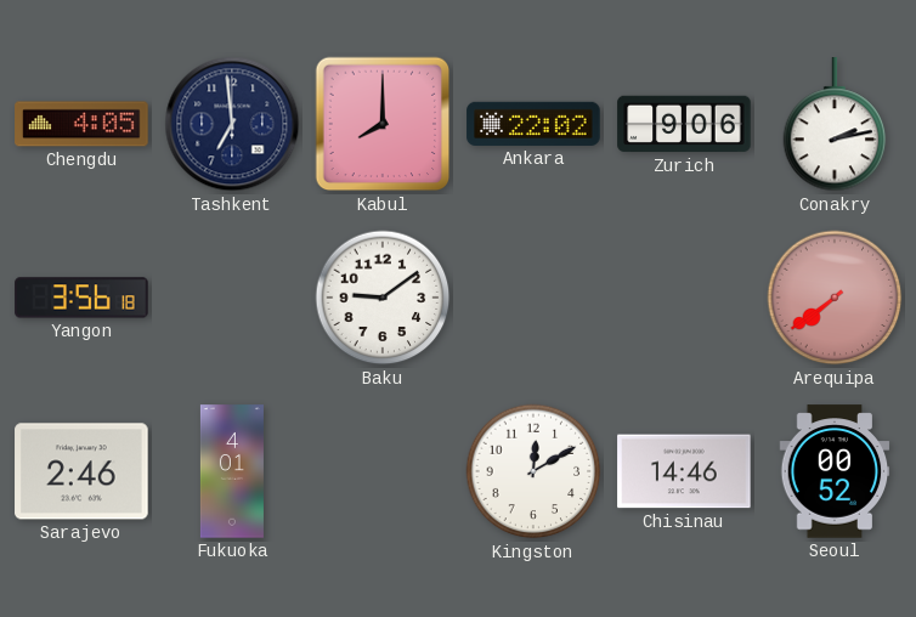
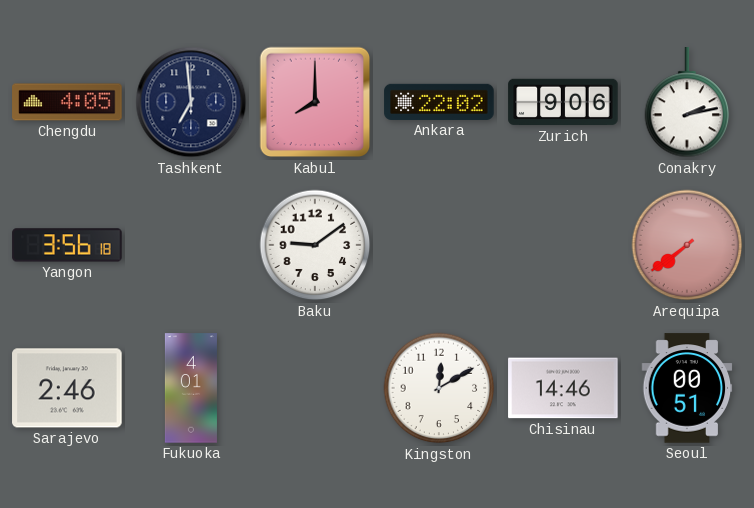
Seoul: 00:52 -> 00:51 (687, 388)
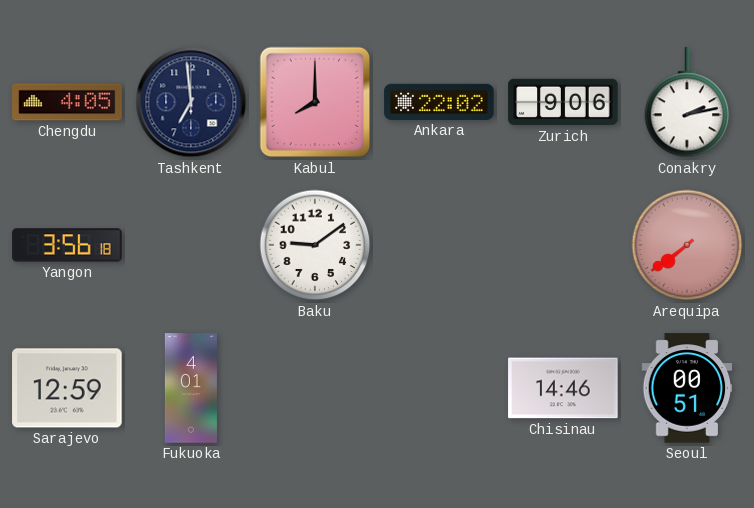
Sarajevo: 2:46 -> 12:59 (67, 388)
Kingston: 12:10 -> none (439, 388)
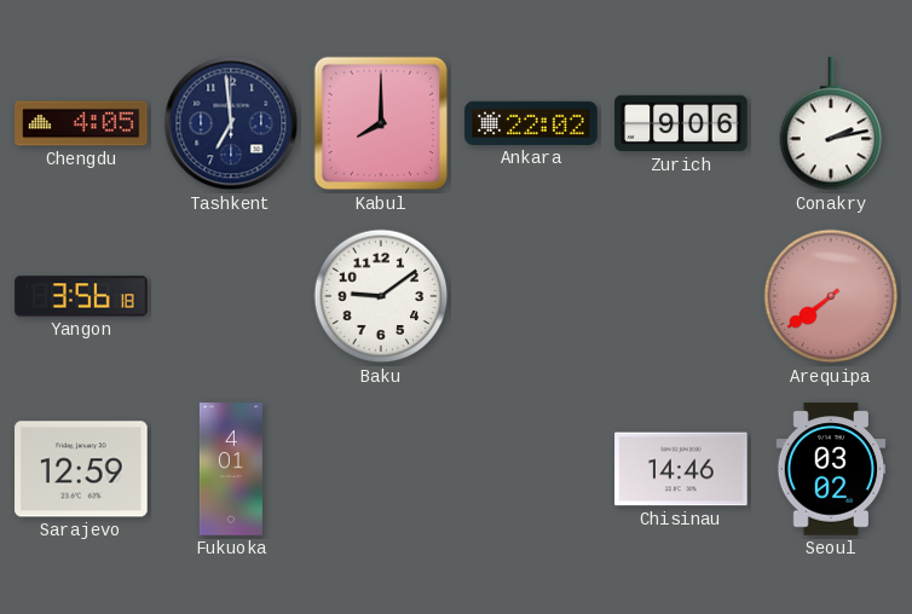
Seoul: 00:51 -> 03:02 (831, 469)
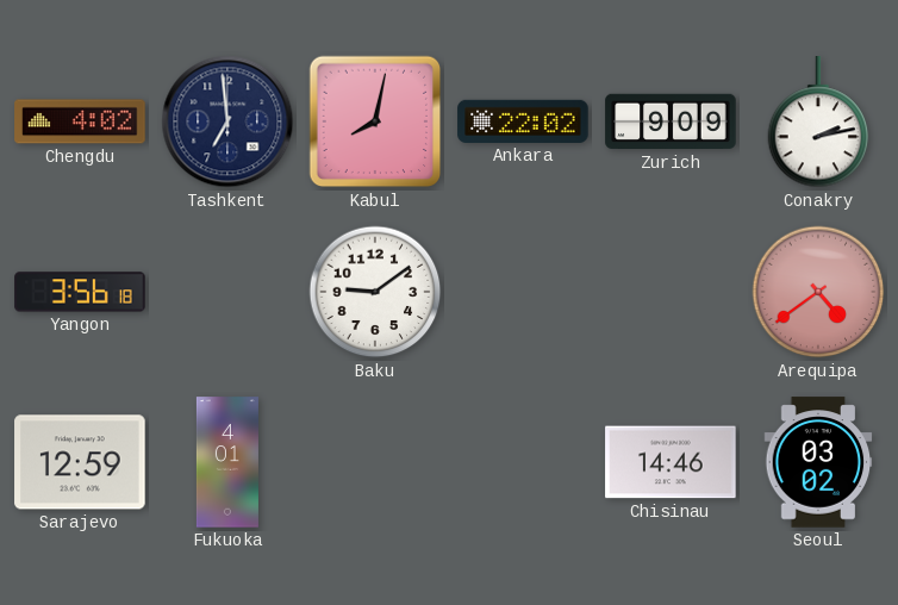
Chengdu: 4:05 -> 4:02 (80, 121)
Kabul: 8:00 -> 8:02 (375, 121)
Zurich: 9:06 -> 9:09 (671, 121)
Arequipa: 7:39 -> 4:39 (818, 292)
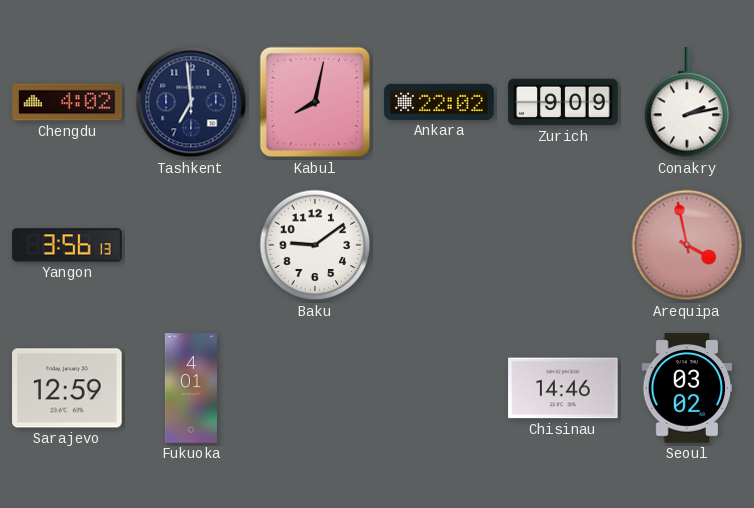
Yangon: 3:56:18 -> 3:56:13 (67, 245)
Arequipa: 4:39 -> 3:58 (687, 245)
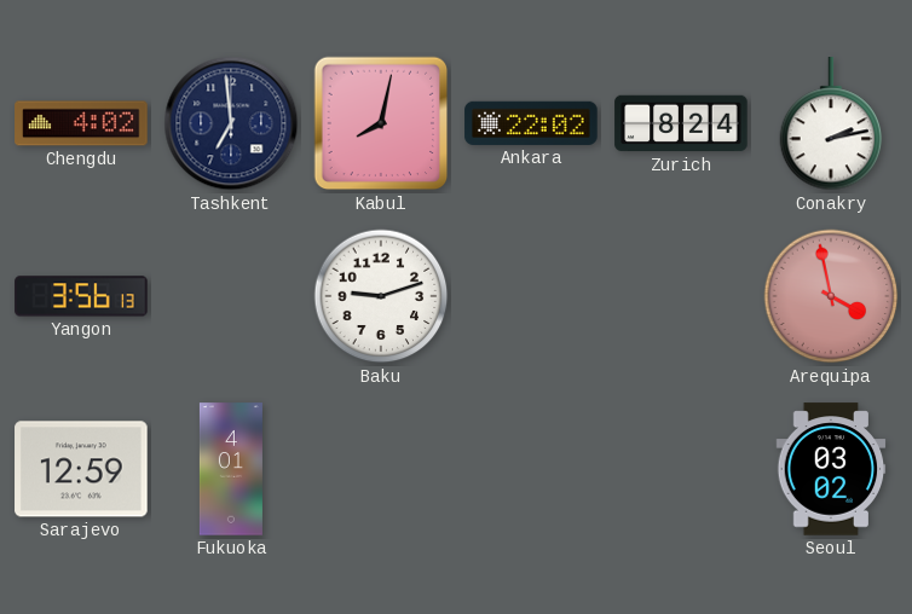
Zurich: 9:09 -> 8:24 (681, 123)
Baku: 9:09 -> 9:12 (381, 296)
Chisinau: 14:46 -> none (563, 388)
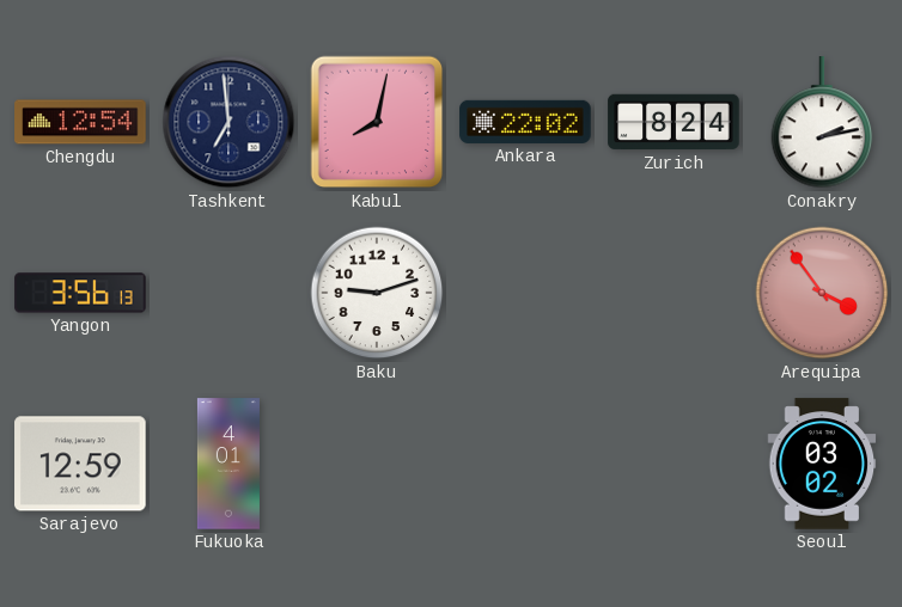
Chengdu: 4:02 -> 12:54 (80, 122)
Arequipa: 3:58 -> 3:54 (822, 293)
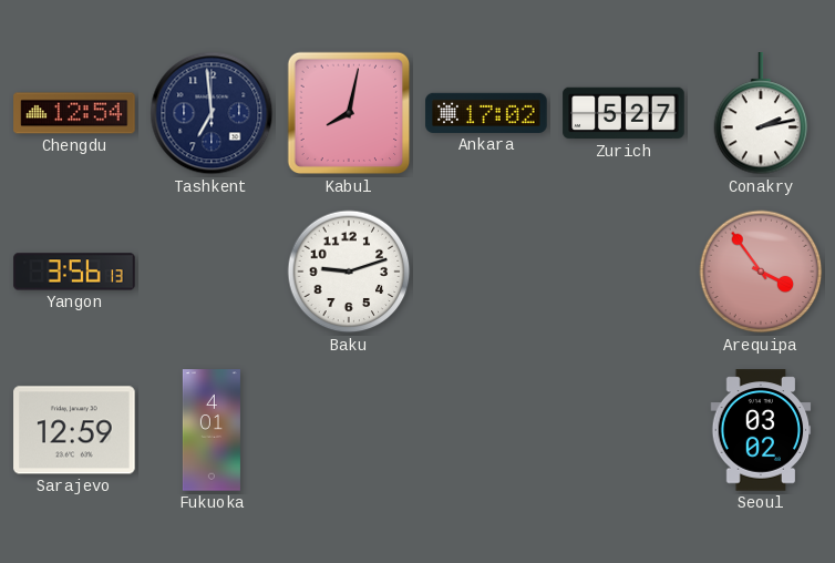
Ankara: 22:02 -> 17:02 (486, 113)
Zurich: 8:24 -> 5:27 (623, 113)
